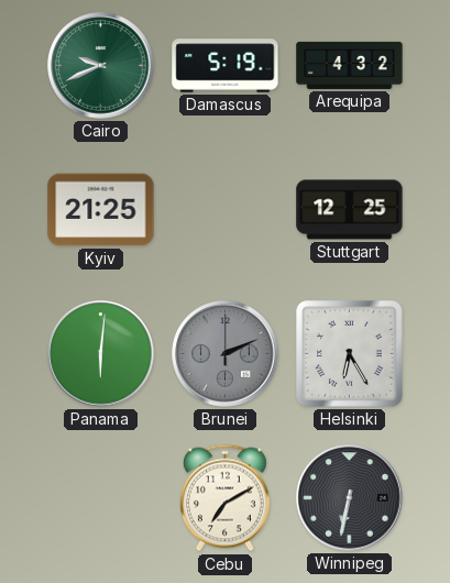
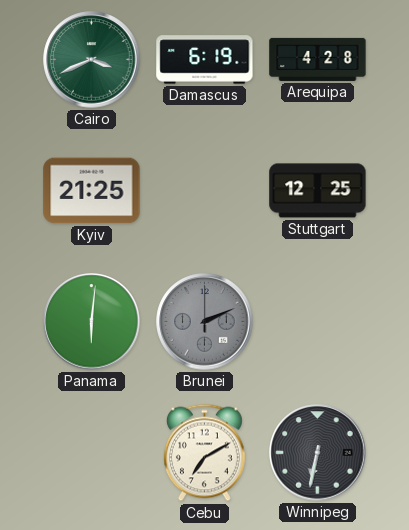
Cairo: 9:41 -> 3:41 (92, 60)
Damascus: 5:19 -> 6:19 (205, 60)
Arequipa: 4:32 -> 4:28 (318, 59)
Helsinki: 6:25 -> none (350, 354)
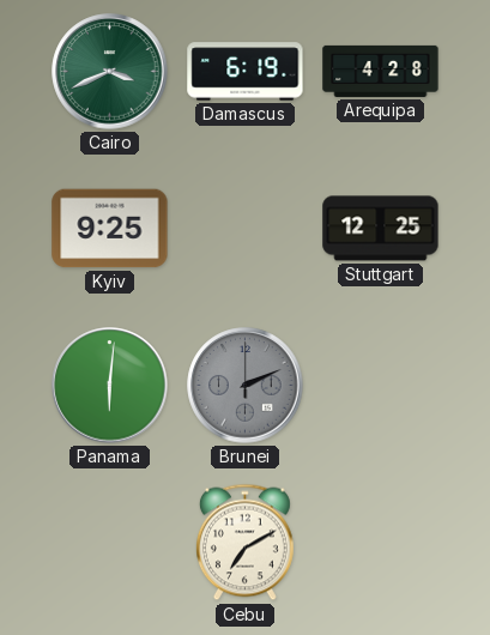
Kyiv: 21:25 -> 9:25 (110, 229)
Winnipeg: 6:32 -> none (318, 453)
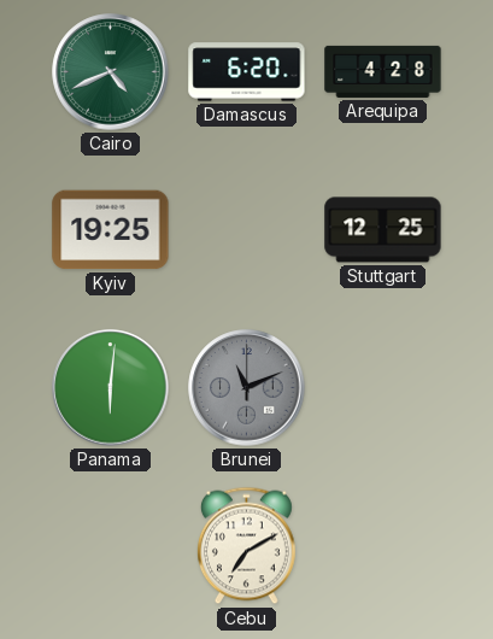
Cairo: 3:41 -> 4:41 (111, 72)
Damascus: 6:19 -> 6:20 (247, 72)
Kyiv: 9:25 -> 19:25 (111, 230)
Brunei: 2:11 -> 11:11 (247, 388)
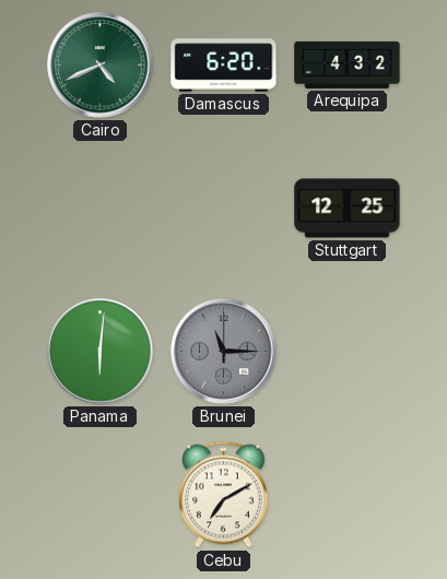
Arequipa: 4:28 -> 4:32 (348, 64)
Kyiv: 19:25 -> none (111, 230)
Brunei: 11:11 -> 11:15 (224, 352)
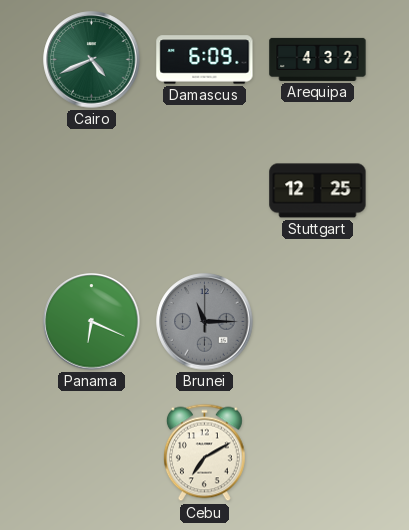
Damascus: 6:20 -> 6:09 (205, 60)
Panama: 6:01 -> 6:19 (92, 322)
